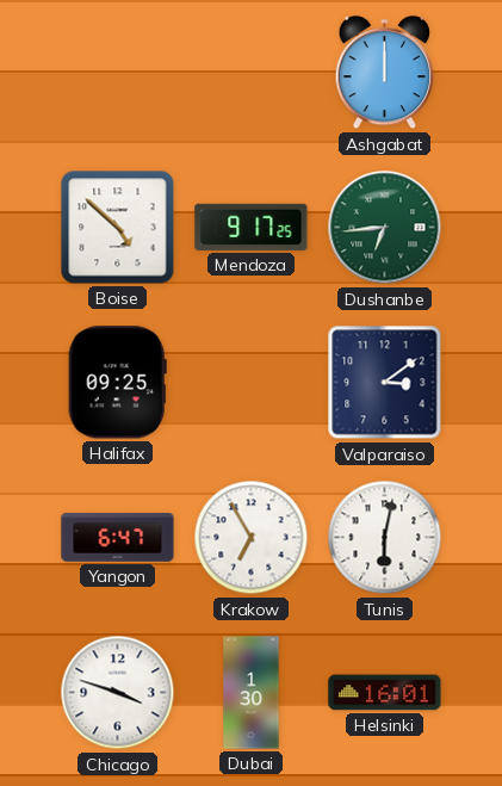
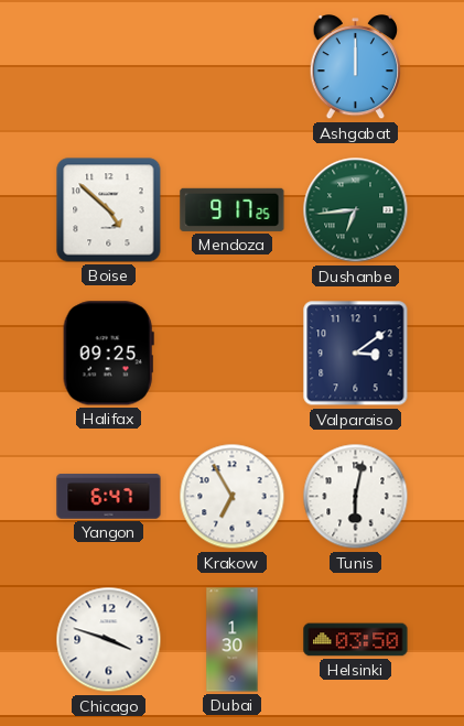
Helsinki: 16:01 -> 03:50 (356, 640)
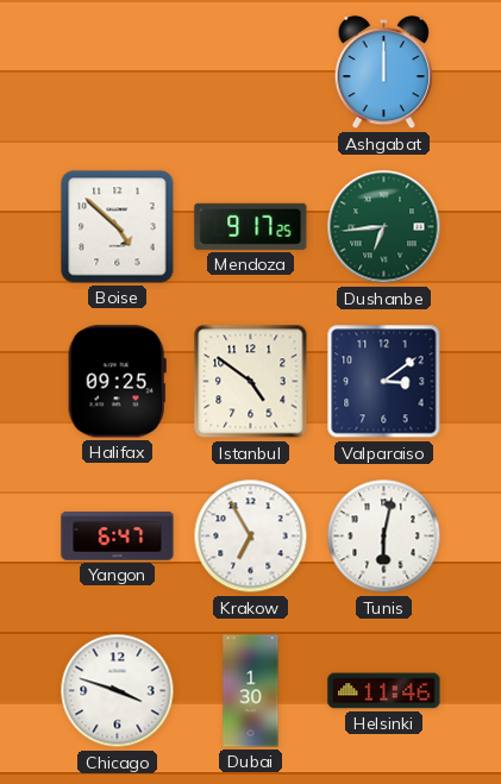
Istanbul: none -> 4:51 (251, 382)
Helsinki: 03:50 -> 11:46 (384, 691)
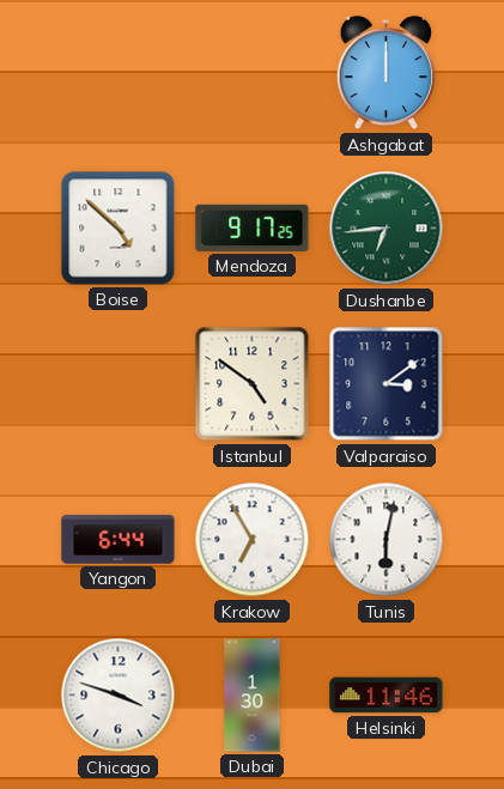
Halifax: 09:25 -> none (117, 382)
Yangon: 6:47 -> 6:44 (119, 540)
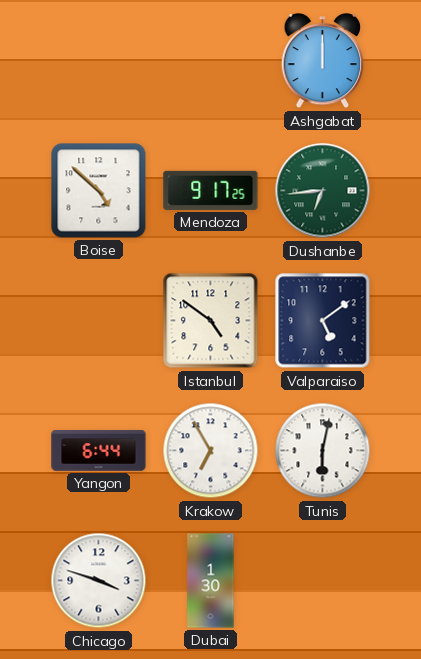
Valparaiso: 3:09 -> 5:09 (323, 321)
Helsinki: 11:46 -> none (387, 696)
